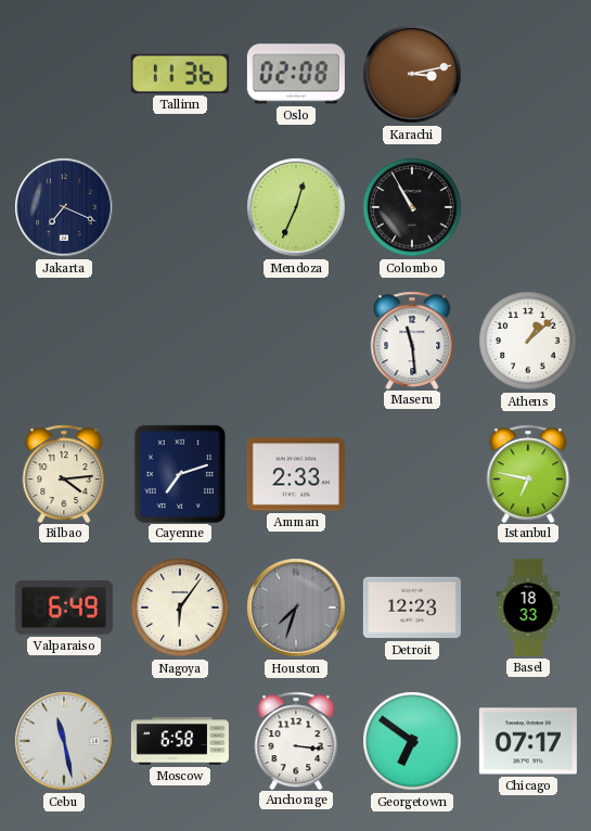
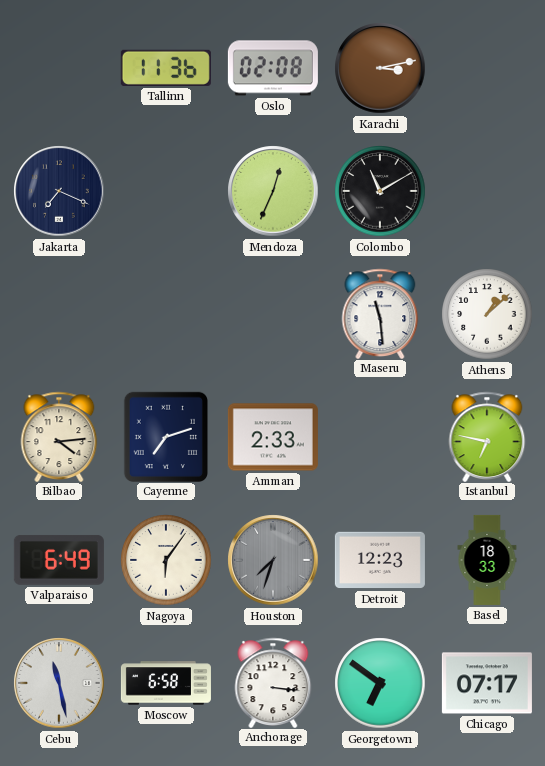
Colombo: 10:55 -> 11:10 (380, 191)
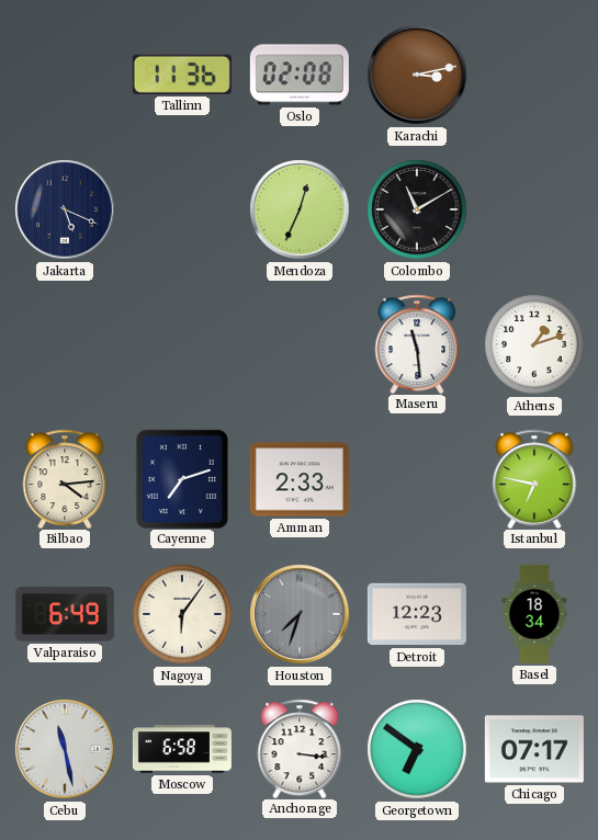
Jakarta: 7:19 -> 5:19 (65, 209)
Athens: 1:08 -> 1:12 (534, 344)
Basel: 18:33 -> 18:34 (534, 614)
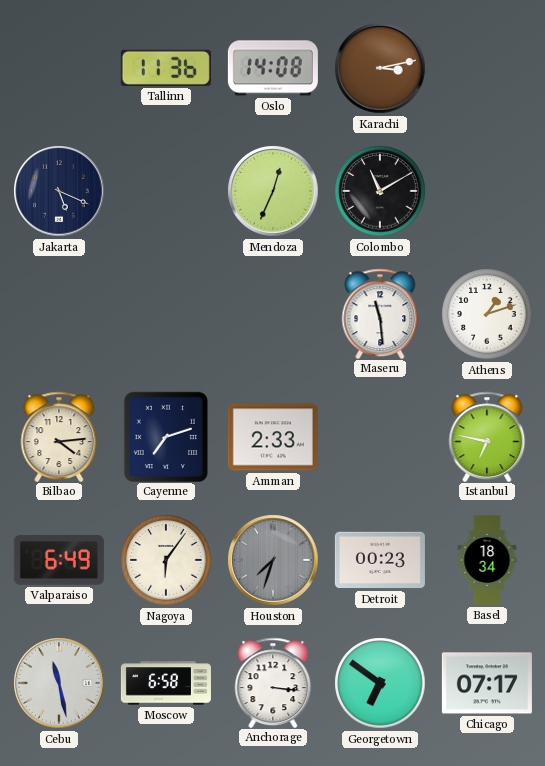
Oslo: 02:08 -> 14:08 (273, 68)
Detroit: 12:23 -> 00:23 (380, 560)
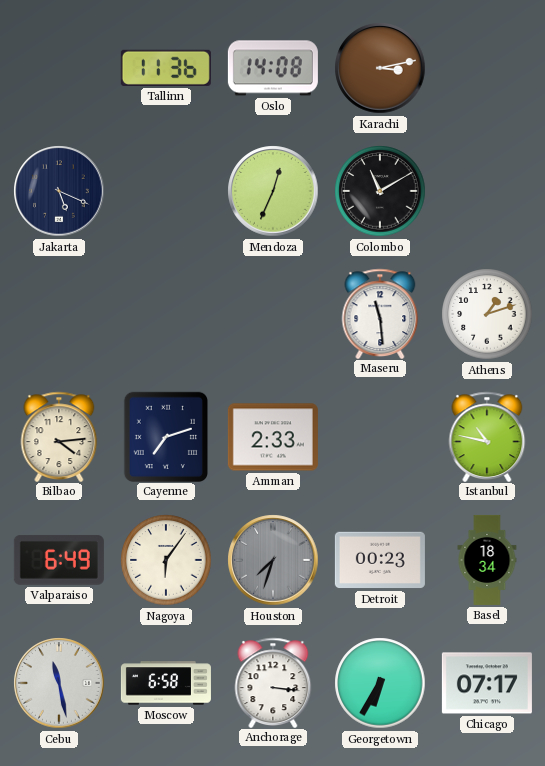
Istanbul: 6:47 -> 10:47 (487, 436)
Georgetown: 6:51 -> 6:35 (380, 683)
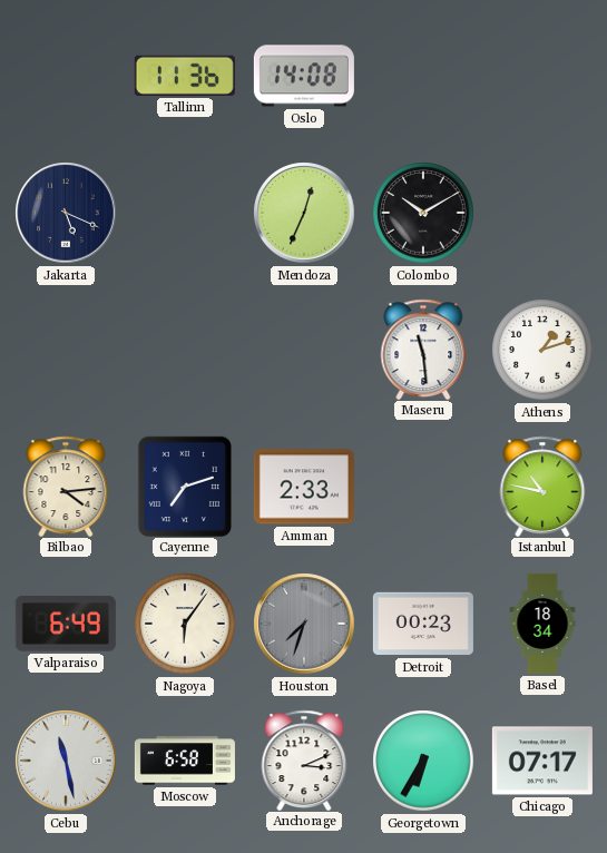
Karachi: 3:13 -> none (380, 68)
Colombo: 11:10 -> 10:10 (423, 213)
Anchorage: 3:16 -> 3:11 (304, 759)
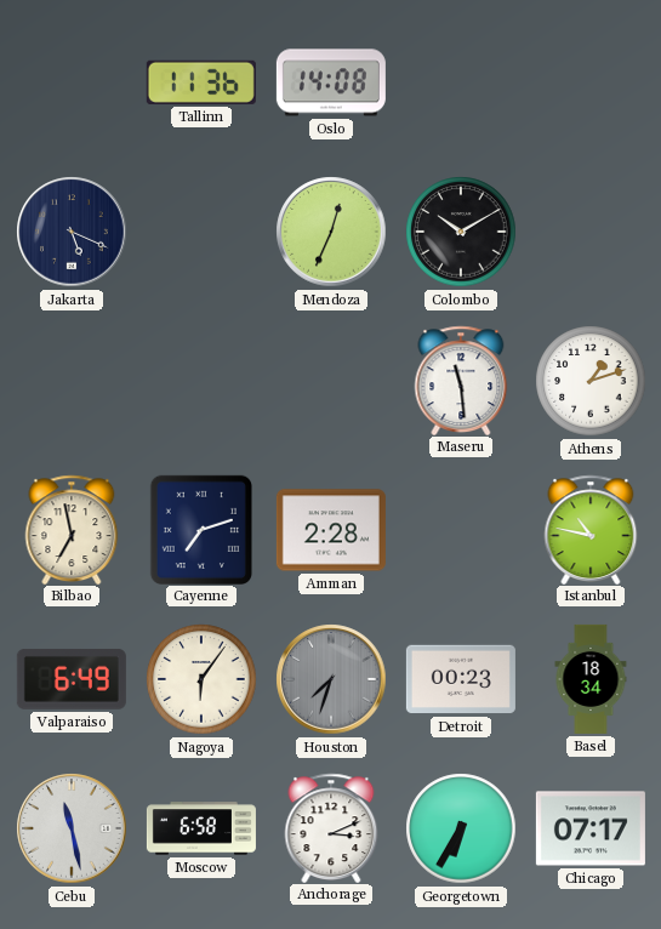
Bilbao: 4:14 -> 6:58 (72, 529)
Amman: 2:33 -> 2:28 (331, 530)
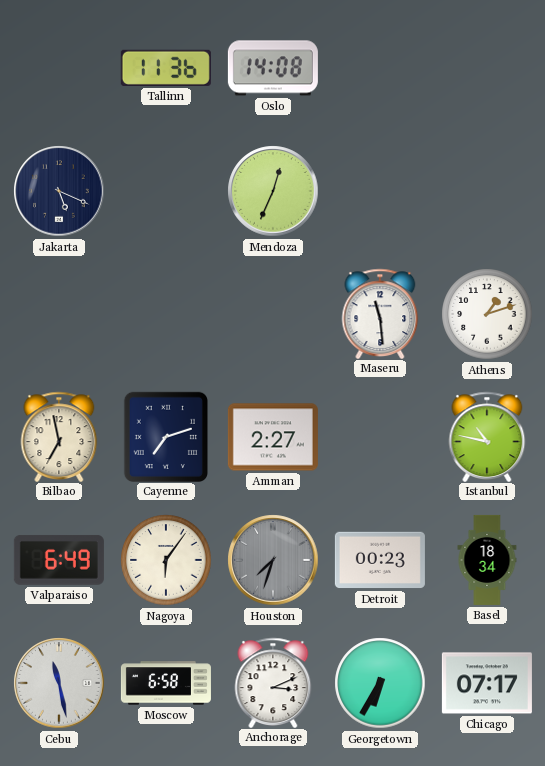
Colombo: 10:10 -> none (461, 232)
Amman: 2:28 -> 2:27 (273, 437)
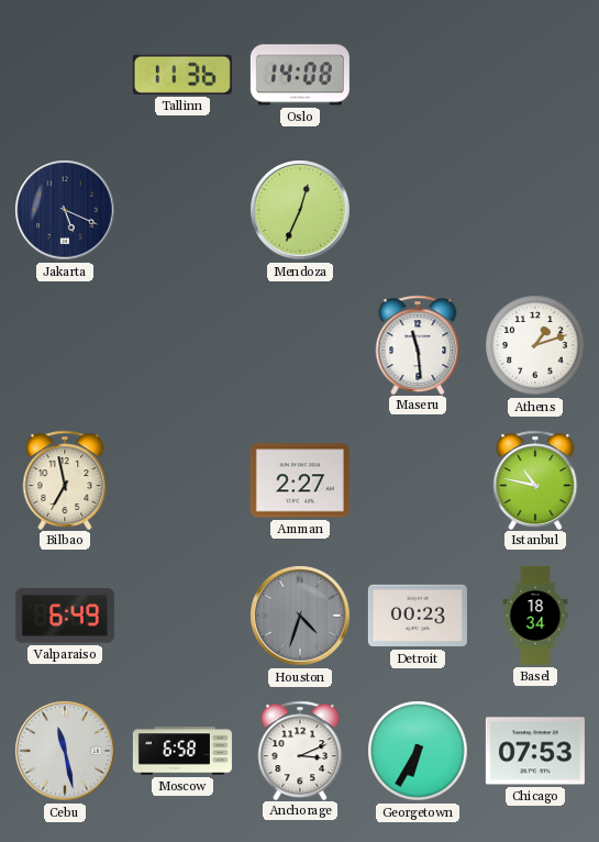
Cayenne: 7:12 -> none (165, 436)
Nagoya: 6:06 -> none (166, 560)
Houston: 7:33 -> 4:33 (300, 616)
Chicago: 07:17 -> 07:53 (535, 751)
